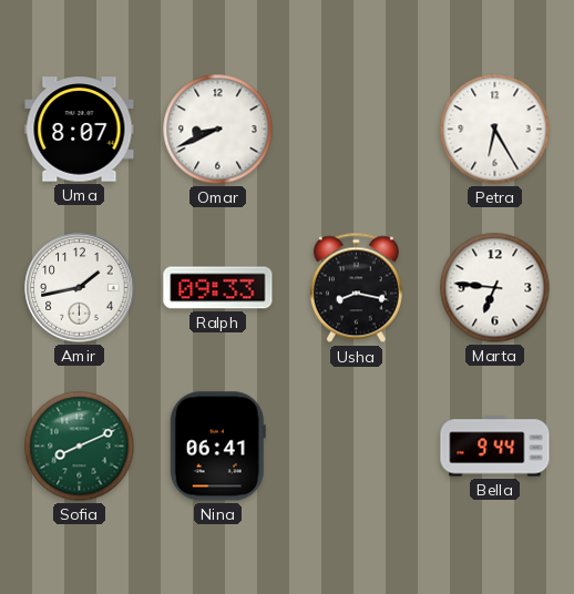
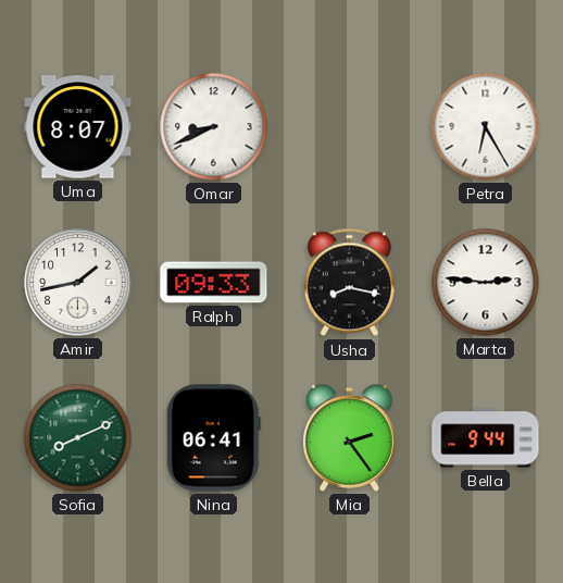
Marta: 6:46 -> 2:46 (486, 283)
Mia: none -> 2:24 (350, 438)
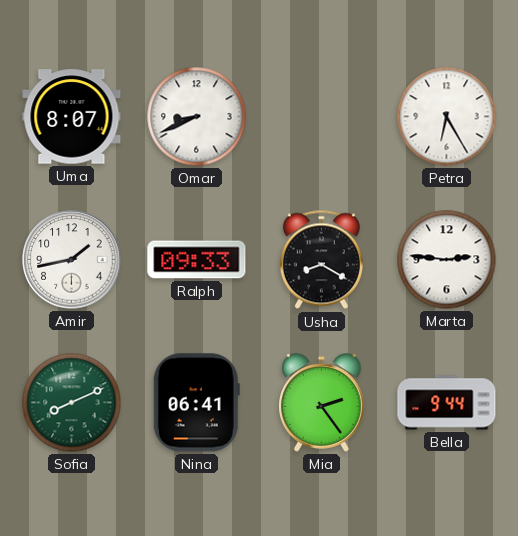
Usha: 8:17 -> 8:20 (321, 260)
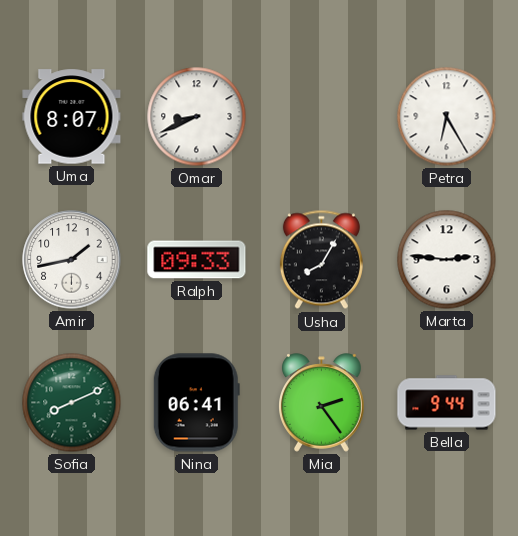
Usha: 8:20 -> 8:05 (321, 260)
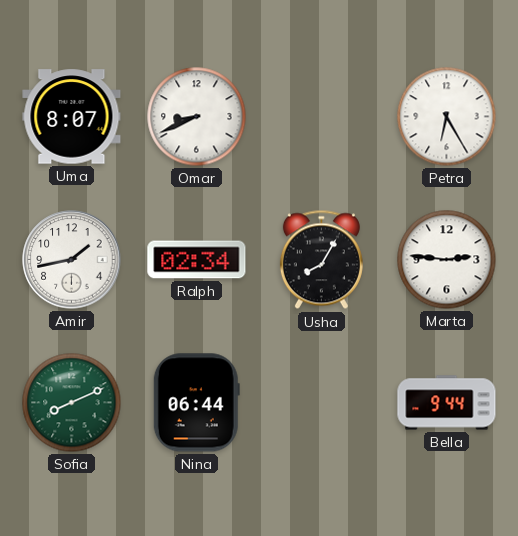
Ralph: 09:33 -> 02:34 (197, 260)
Nina: 06:41 -> 06:44 (196, 403)
Mia: 2:24 -> none (322, 403)
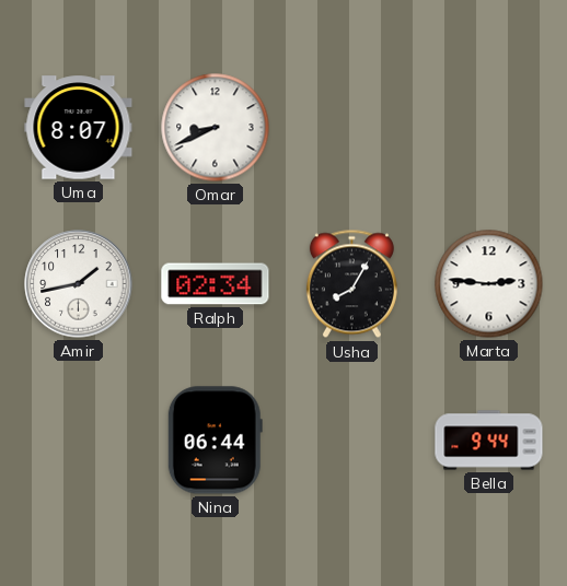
Petra: 6:25 -> none (447, 117)
Sofia: 8:11 -> none (72, 403)
